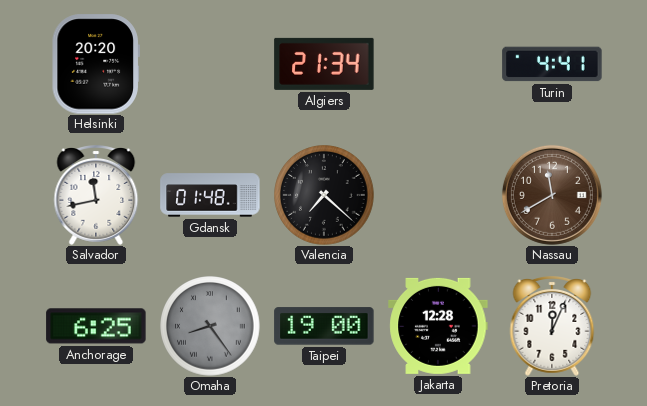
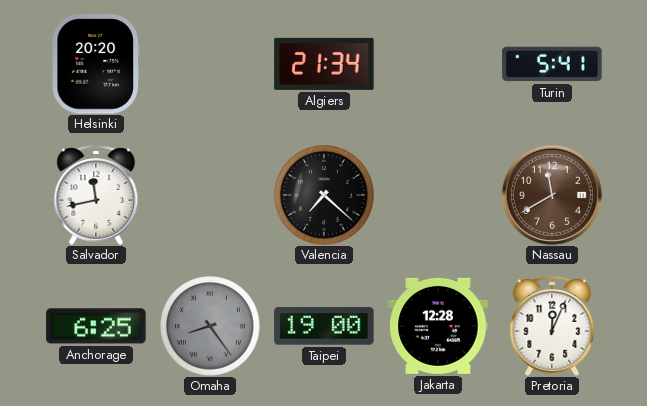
Turin: 4:41 -> 5:41 (552, 64)
Gdansk: 01:48 -> none (210, 195)
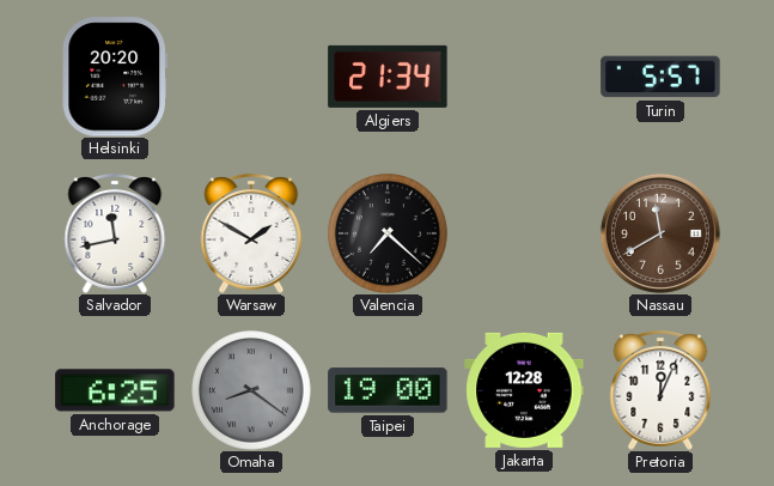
Turin: 5:41 -> 5:57 (660, 77)
Warsaw: none -> 1:50 (251, 235)
Omaha: 8:24 -> 8:21 (251, 390)
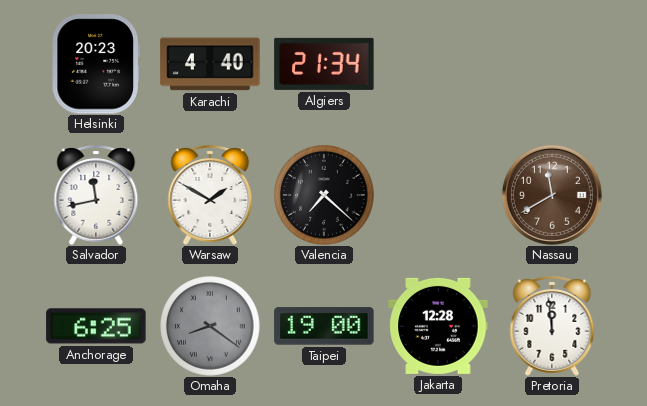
Helsinki: 20:20 -> 20:23 (96, 64)
Karachi: none -> 4:40 (210, 64)
Turin: 5:57 -> none (660, 77)
Pretoria: 12:04 -> 11:59 (552, 327)
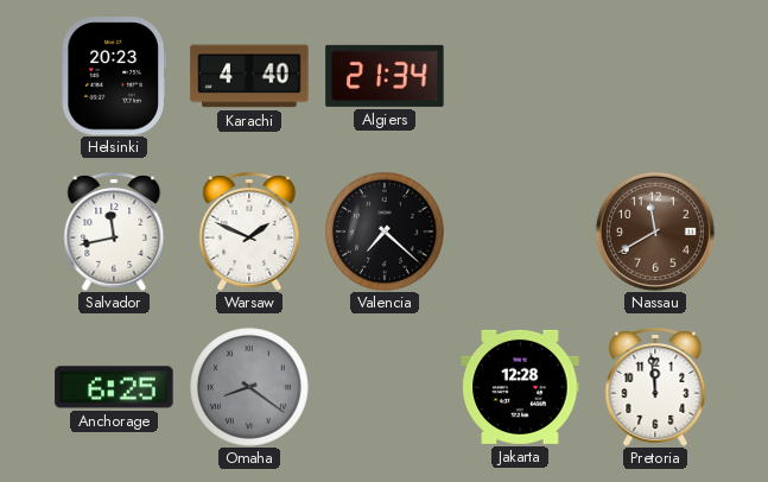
Warsaw: 1:50 -> 1:49 (249, 233)
Taipei: 19:00 -> none (324, 326)
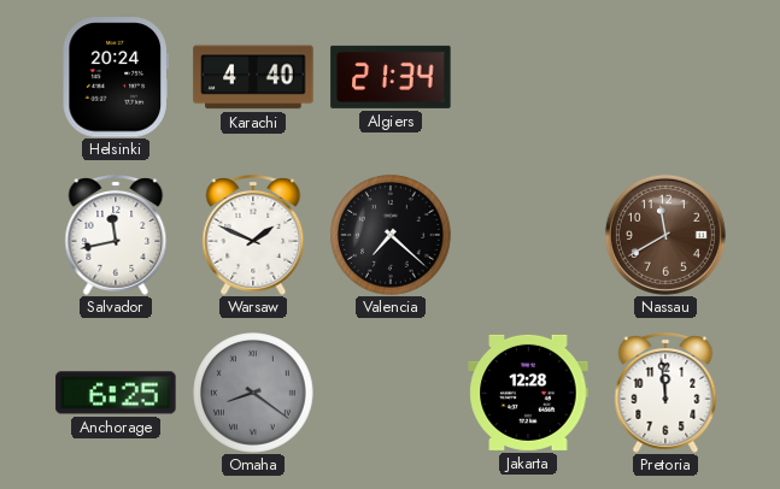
Helsinki: 20:23 -> 20:24 (116, 77)
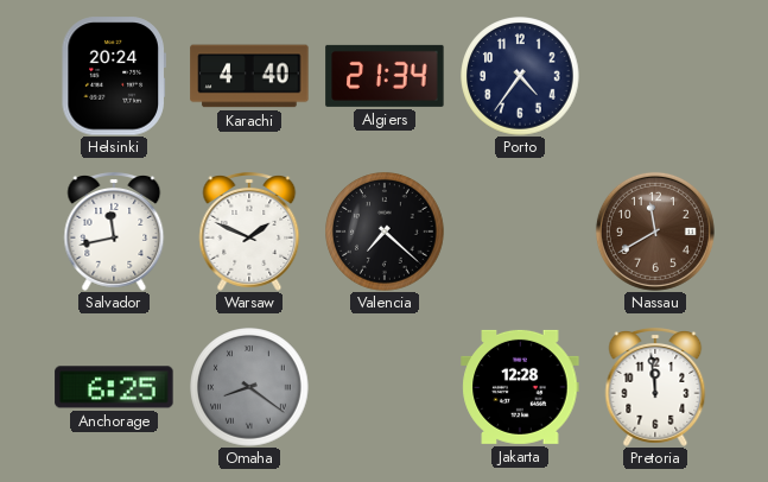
Porto: none -> 4:36 (520, 76)
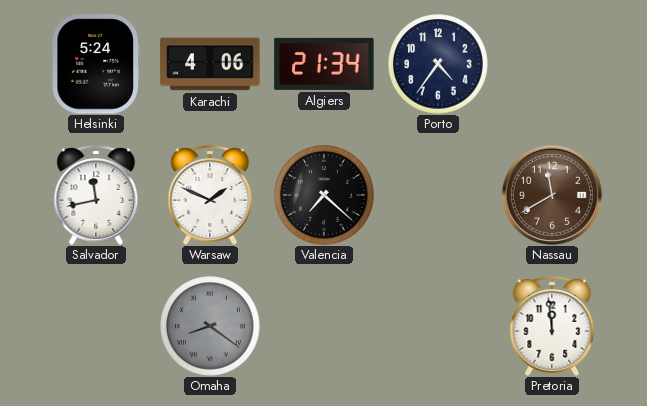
Helsinki: 20:24 -> 5:24 (96, 64)
Karachi: 4:40 -> 4:06 (210, 64)
Anchorage: 6:25 -> none (114, 387)
Jakarta: 12:28 -> none (520, 387)
